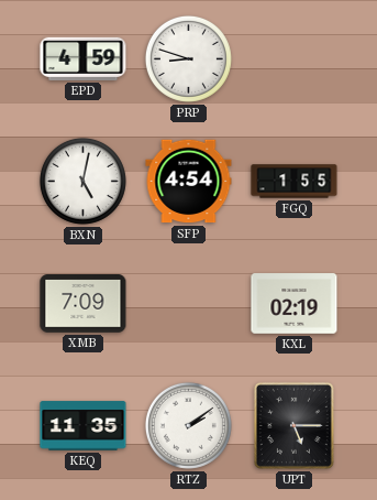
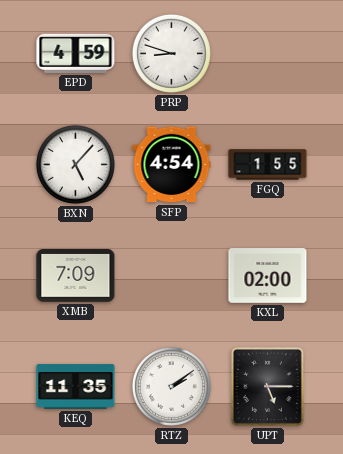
BXN: 5:02 -> 5:07 (75, 164)
KXL: 02:19 -> 02:00 (268, 276)
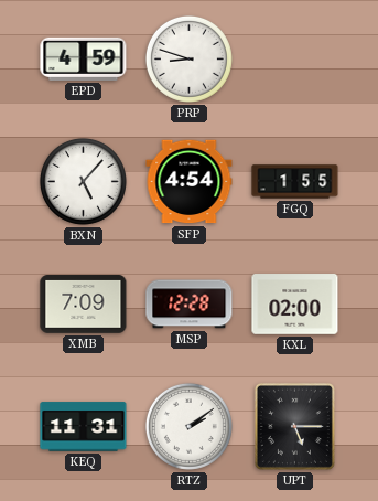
MSP: none -> 12:28 (190, 305)
KEQ: 11:35 -> 11:31 (84, 427)
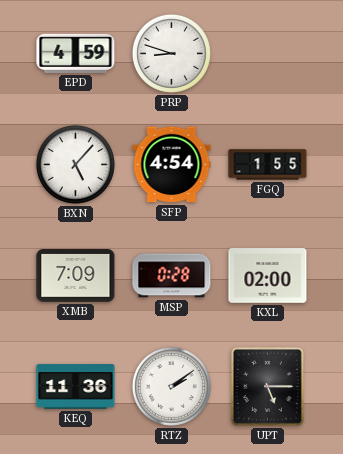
MSP: 12:28 -> 0:28 (172, 276)
KEQ: 11:31 -> 11:36 (76, 387)
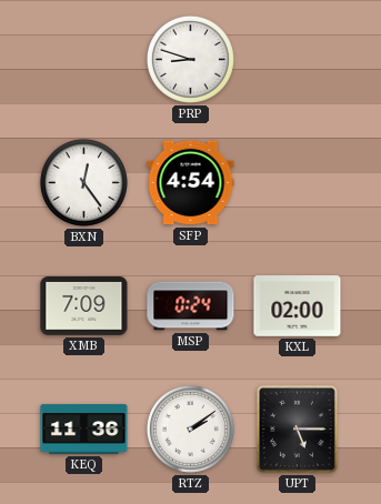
EPD: 4:59 -> none (76, 53)
BXN: 5:07 -> 12:24 (83, 182)
FGQ: 1:55 -> none (268, 165)
MSP: 0:28 -> 0:24 (191, 306)
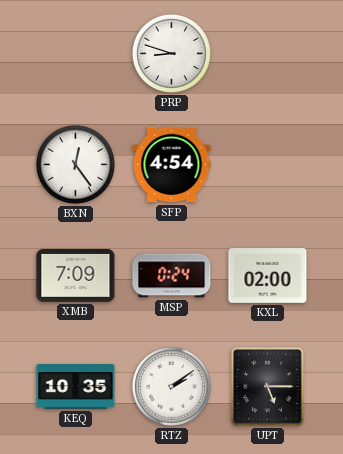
KEQ: 11:36 -> 10:35 (76, 387)
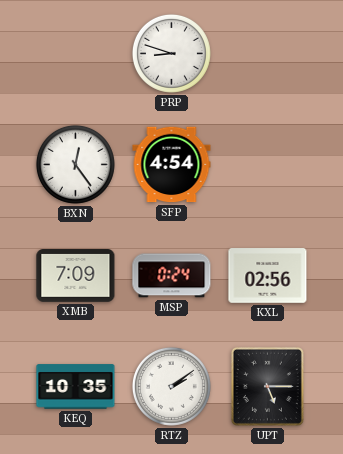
KXL: 02:00 -> 02:56 (268, 276)
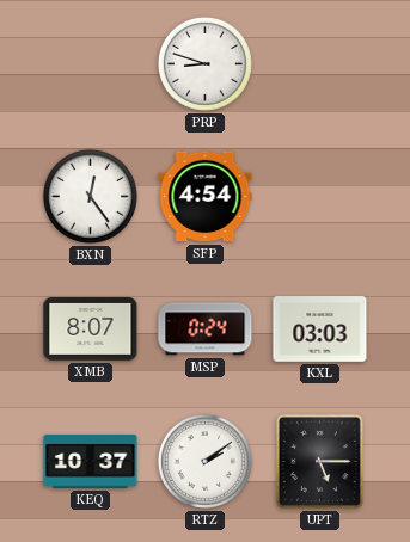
XMB: 7:09 -> 8:07 (91, 329)
KXL: 02:56 -> 03:03 (320, 329)
KEQ: 10:35 -> 10:37 (91, 462)
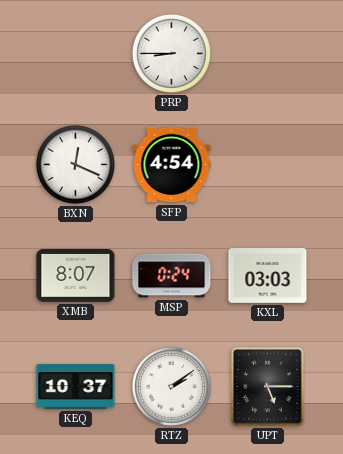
PRP: 8:48 -> 8:45 (171, 53)
BXN: 12:24 -> 12:19 (75, 164)
